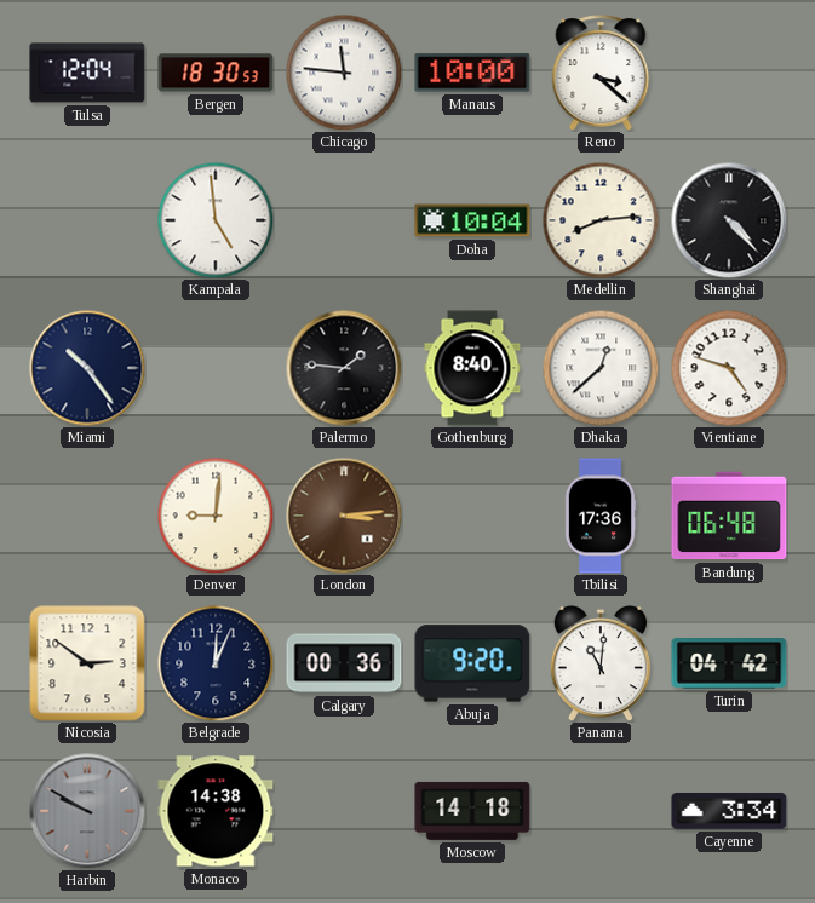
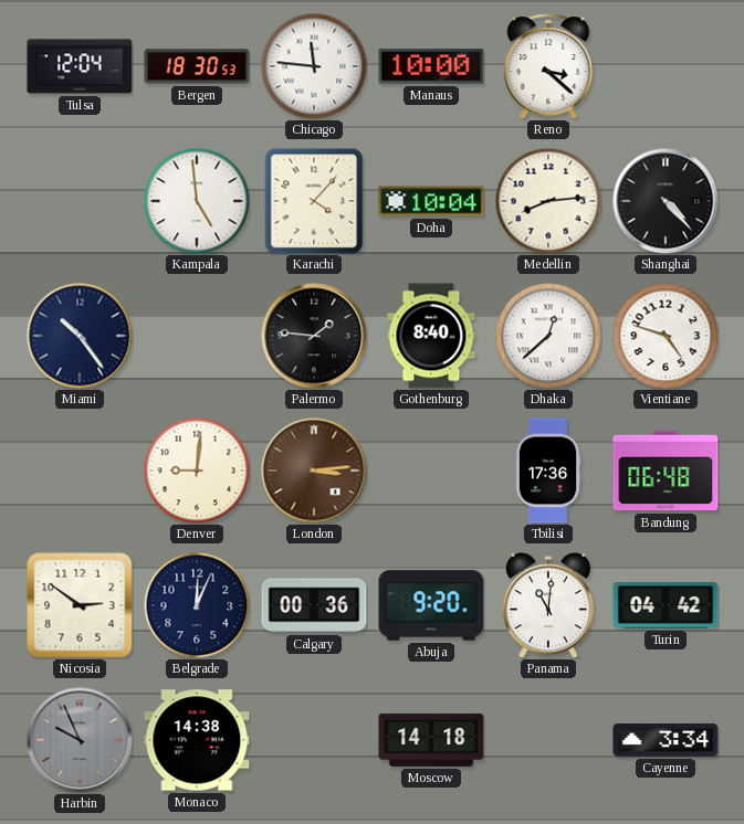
Karachi: none -> 4:07 (314, 201)
Harbin: 9:50 -> 9:56 (80, 740)
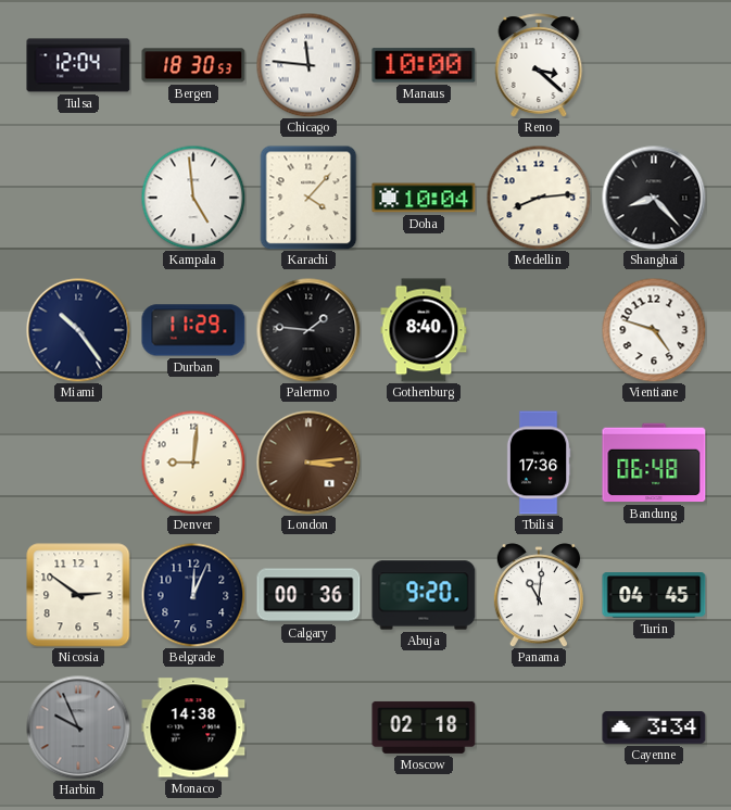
Shanghai: 4:23 -> 8:23 (654, 198)
Durban: none -> 11:29 (193, 330)
Dhaka: 12:38 -> none (548, 336)
Turin: 04:42 -> 04:45 (654, 595)
Moscow: 14:18 -> 02:18 (424, 727)
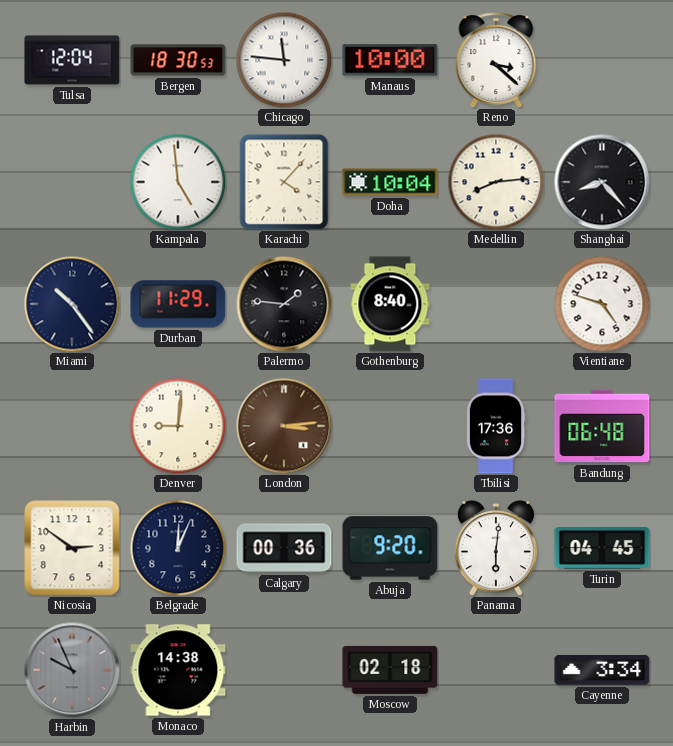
Panama: 11:01 -> 6:01 (496, 548)
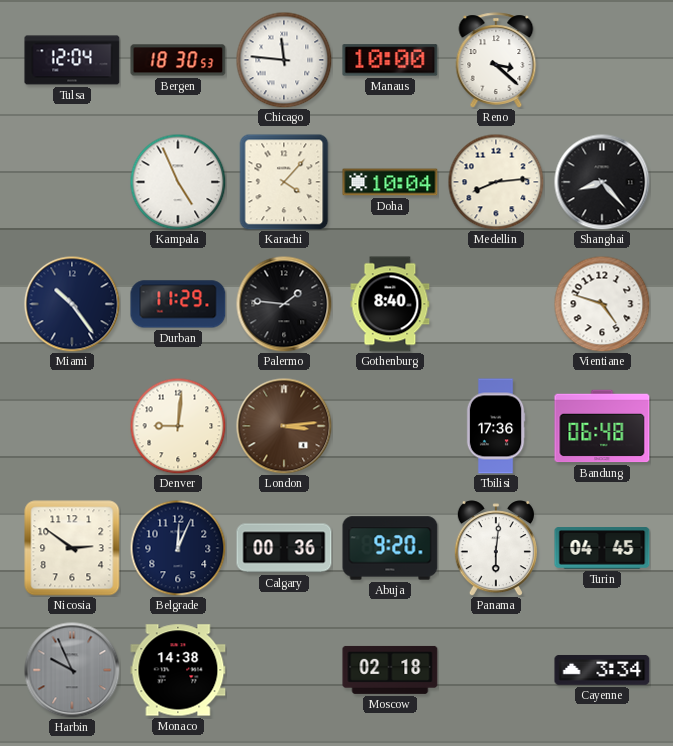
Kampala: 4:59 -> 4:56 (178, 182)
